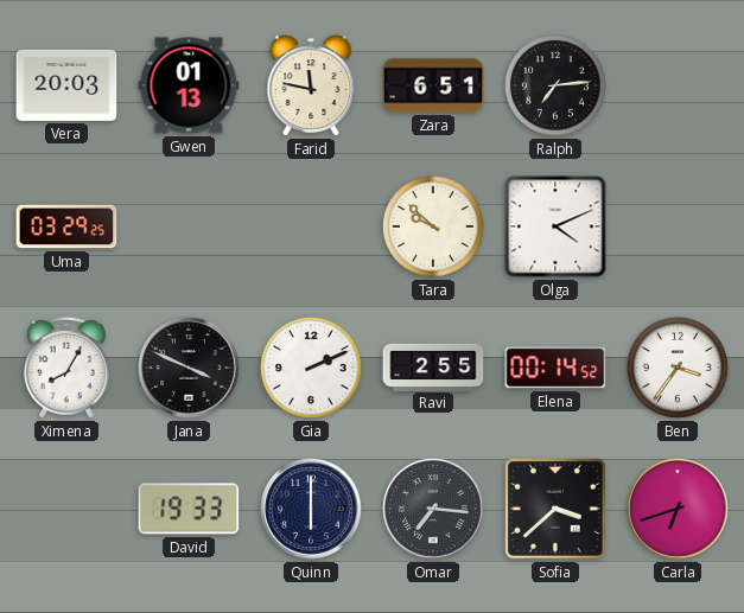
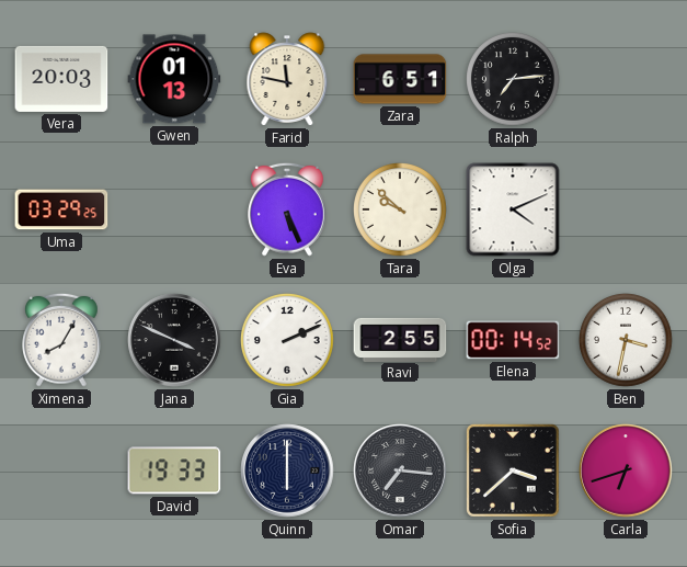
Eva: none -> 5:26 (288, 209)
Ben: 3:36 -> 3:32 (627, 341)
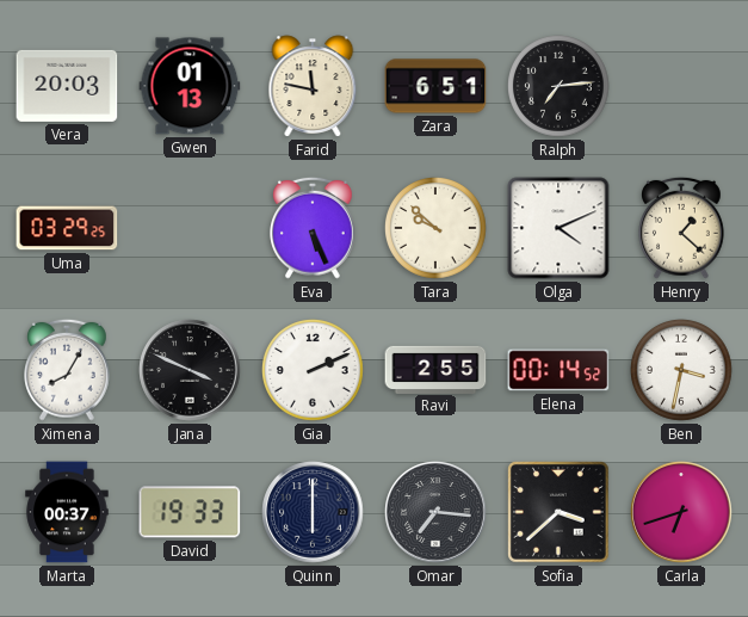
Henry: none -> 1:22 (682, 228)
Marta: none -> 00:37 (67, 512)
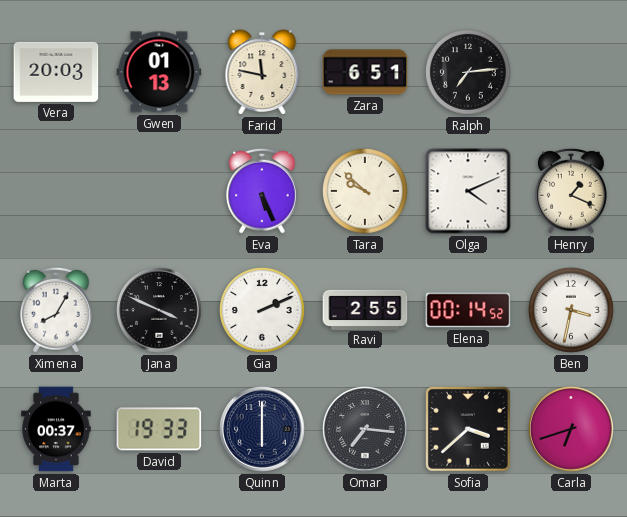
Uma: 03:29 -> none (67, 228)
Henry: 1:22 -> 1:19 (572, 191)
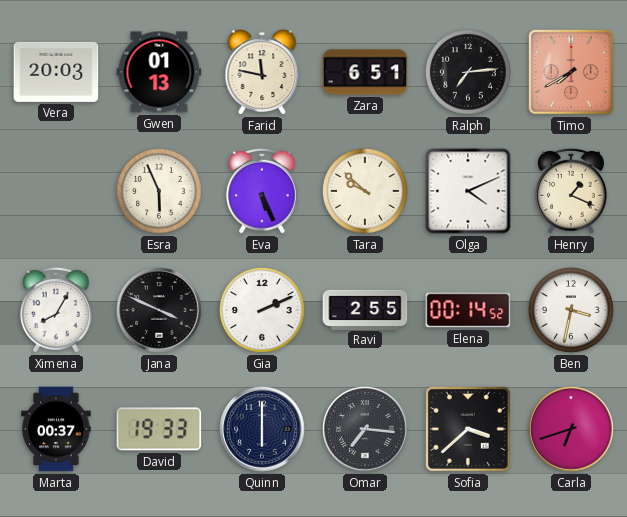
Timo: none -> 7:40 (572, 73)
Esra: none -> 5:56 (160, 192)
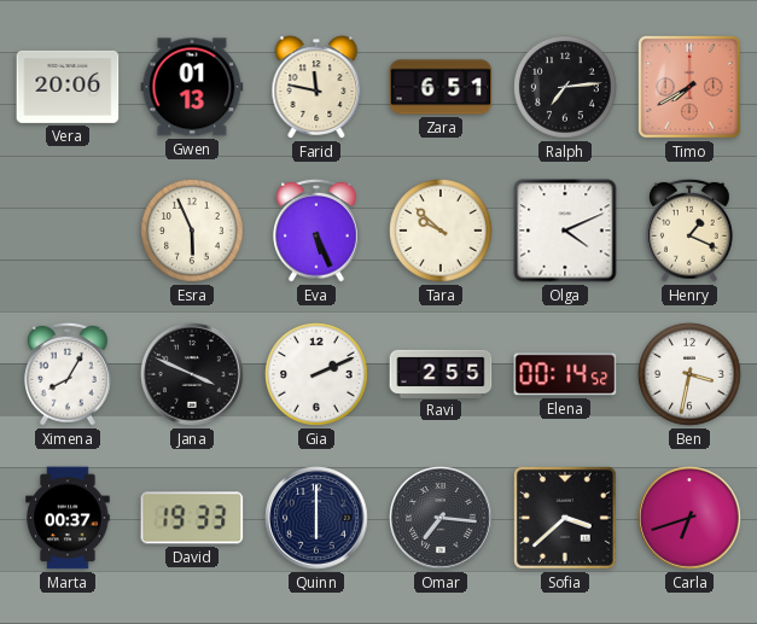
Vera: 20:03 -> 20:06 (68, 87)
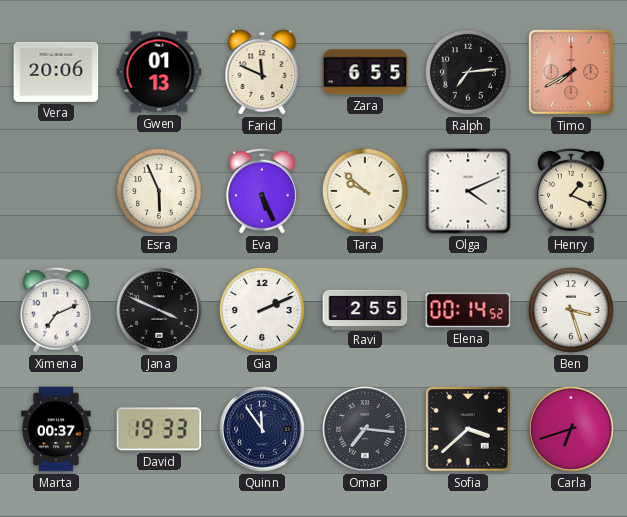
Farid: 11:47 -> 11:49 (262, 72)
Zara: 6:51 -> 6:55 (365, 72)
Ximena: 8:05 -> 7:11 (57, 310)
Ben: 3:32 -> 3:27 (572, 311)
Quinn: 6:00 -> 11:54 (262, 429)
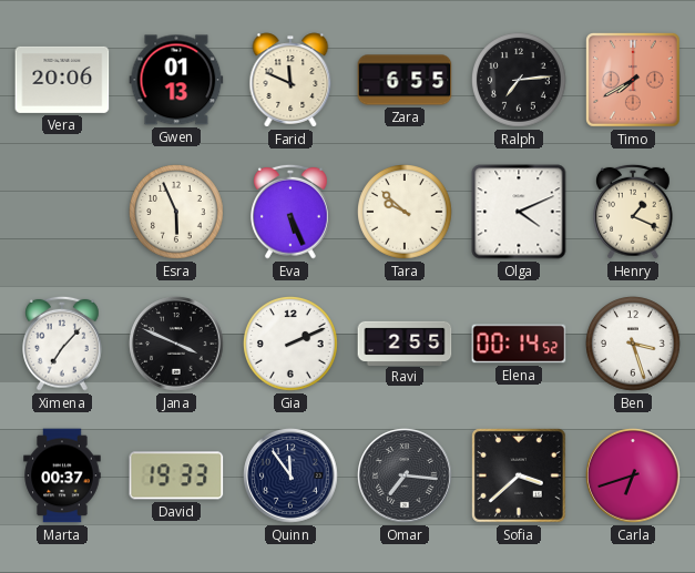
Ximena: 7:11 -> 7:07 (63, 344)
